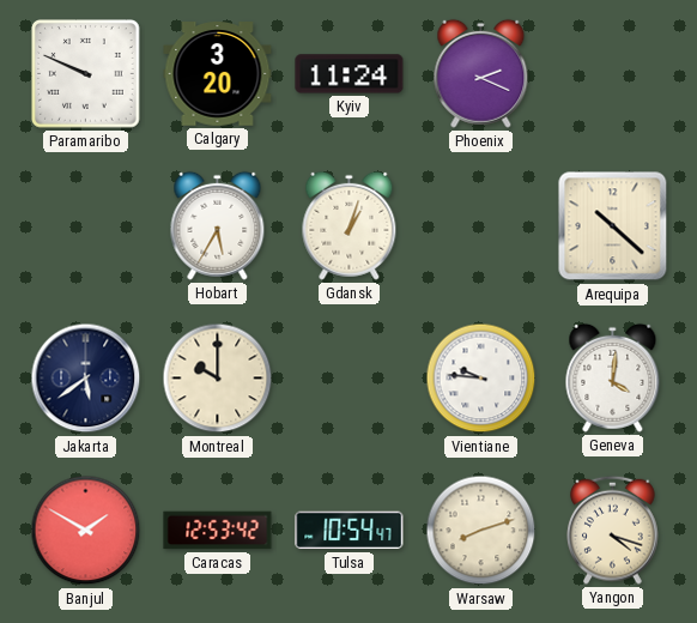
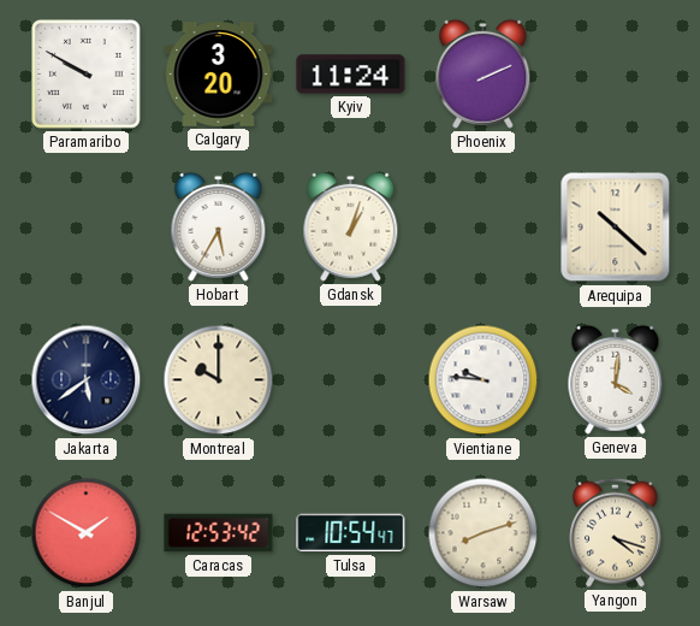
Paramaribo: 9:49 -> 9:50 (87, 75)
Phoenix: 2:19 -> 2:11 (484, 73)
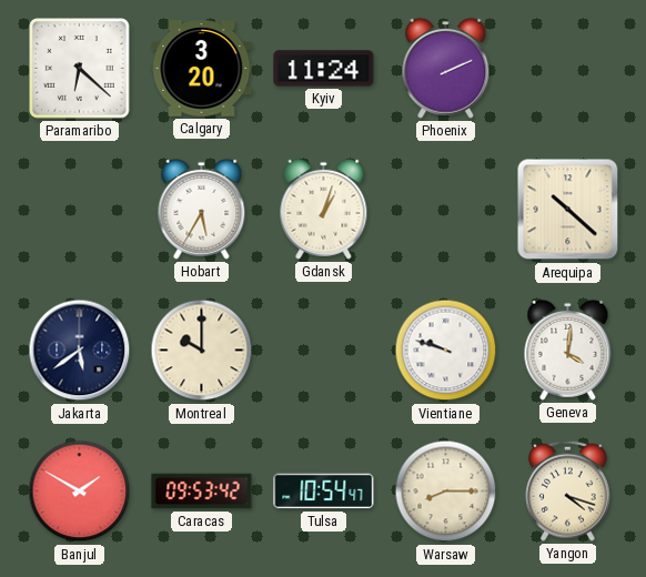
Paramaribo: 9:50 -> 6:22 (80, 69)
Vientiane: 9:46 -> 9:48 (446, 351)
Caracas: 12:53 -> 09:53 (202, 492)
Warsaw: 8:12 -> 8:15 (446, 492)
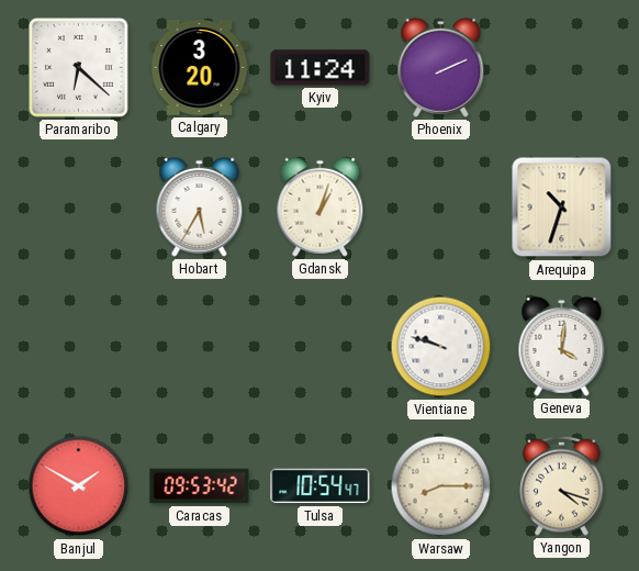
Arequipa: 10:22 -> 10:33 (562, 208)
Jakarta: 5:39 -> none (80, 351)
Montreal: 10:00 -> none (202, 351)
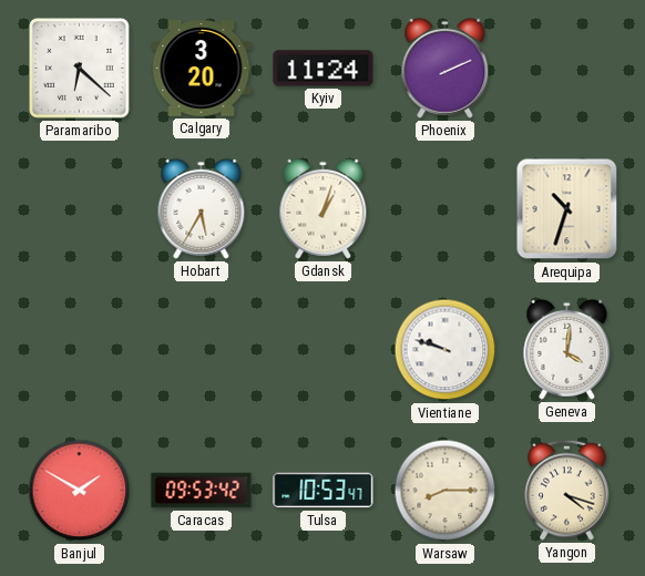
Tulsa: 10:54 -> 10:53 (324, 491)
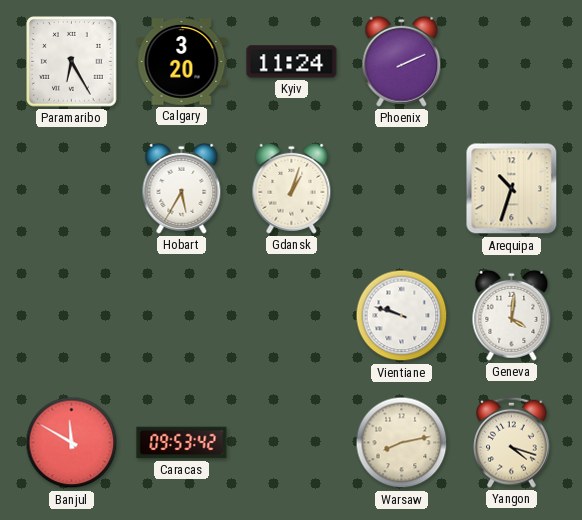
Paramaribo: 6:22 -> 6:25 (72, 62)
Banjul: 1:50 -> 11:50 (72, 443)
Tulsa: 10:53 -> none (324, 491)
Warsaw: 8:15 -> 8:13 (402, 443)
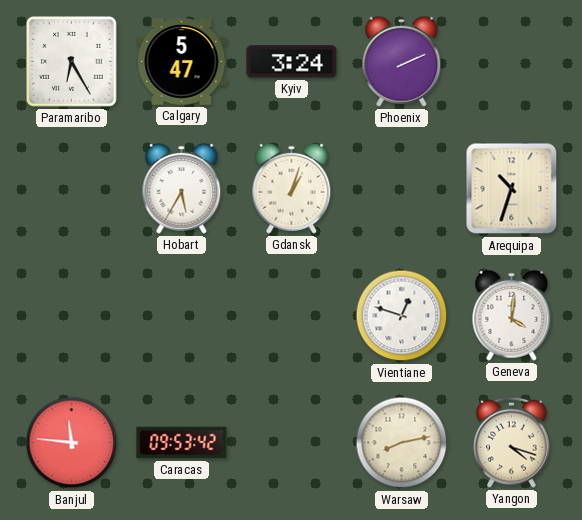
Calgary: 3:20 -> 5:47 (182, 62)
Kyiv: 11:24 -> 3:24 (292, 62)
Vientiane: 9:48 -> 12:48 (402, 316)
Banjul: 11:50 -> 11:46 (72, 443)
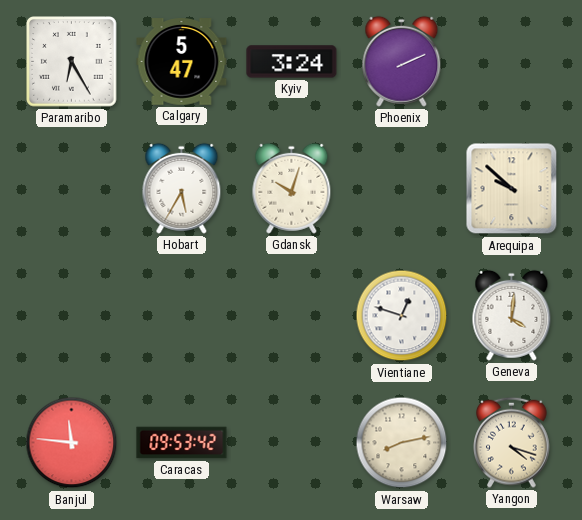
Gdansk: 1:03 -> 10:03 (292, 188)
Arequipa: 10:33 -> 9:52 (512, 189)
